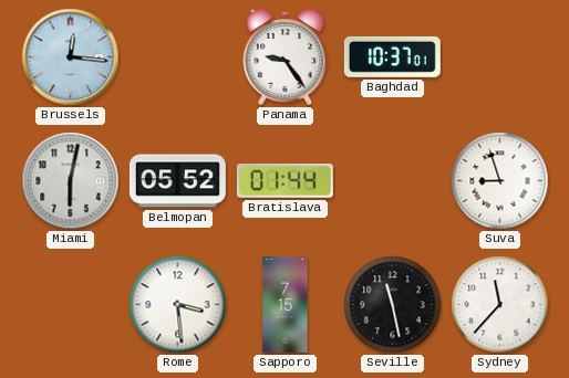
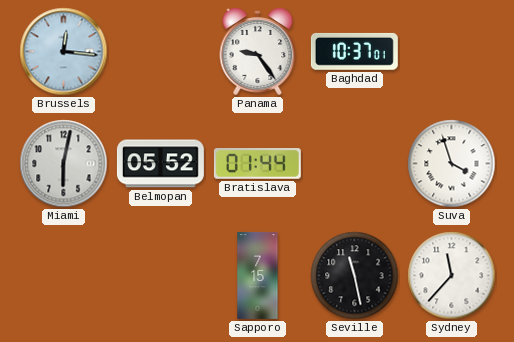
Suva: 8:57 -> 3:57 (452, 164)
Rome: 3:29 -> none (178, 305)
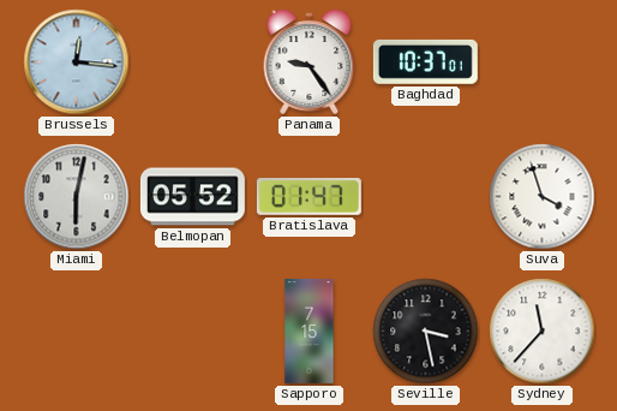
Bratislava: 01:44 -> 01:47 (308, 197)
Seville: 11:28 -> 3:28 (426, 332)
